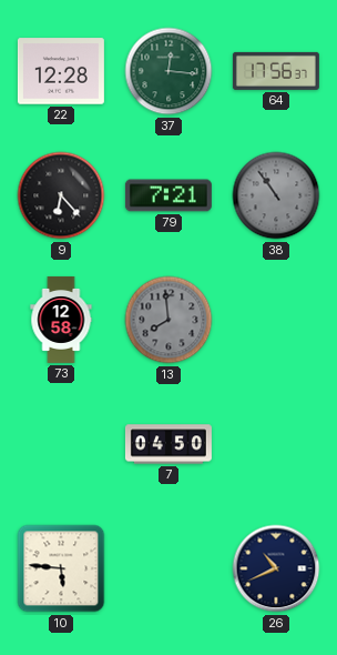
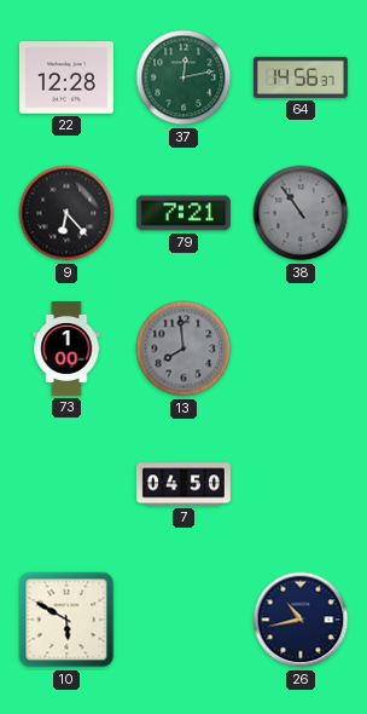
37: 12:16 -> 12:13 (183, 77)
64: 17:56 -> 14:56 (301, 77)
73: 12:58 -> 1:00 (66, 349)
10: 5:46 -> 5:50 (66, 620)
26: 10:41 -> 10:43 (301, 620)
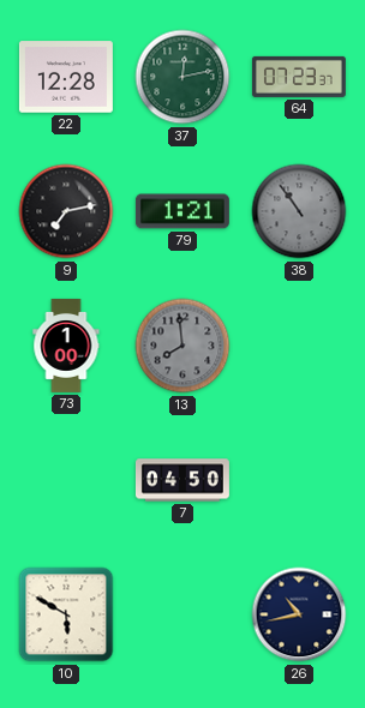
64: 14:56 -> 07:23 (299, 77)
9: 6:23 -> 7:13 (66, 211)
79: 7:21 -> 1:21 (182, 211)
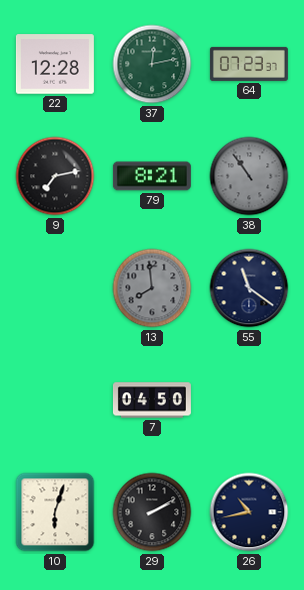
79: 1:21 -> 8:21 (152, 176)
73: 1:00 -> none (66, 346)
55: none -> 11:21 (249, 288)
10: 5:50 -> 6:03 (55, 512)
29: none -> 2:10 (152, 512)
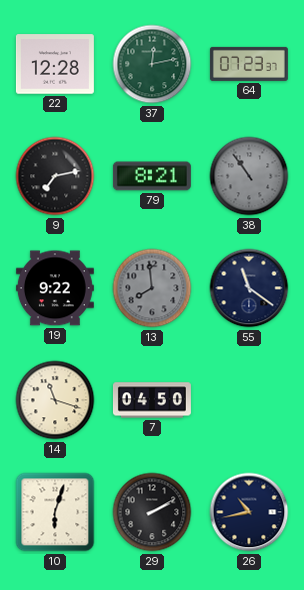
19: none -> 9:22 (55, 288)
14: none -> 11:18 (55, 400)
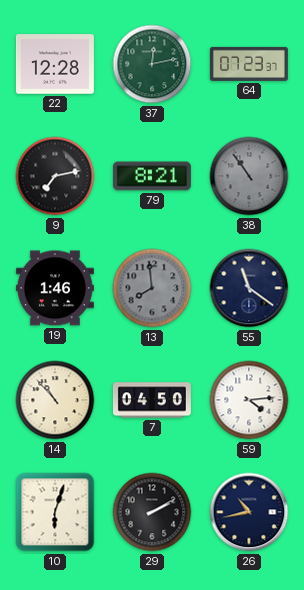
19: 9:22 -> 1:46 (55, 288)
14: 11:18 -> 10:53 (55, 400)
59: none -> 4:14 (249, 400)
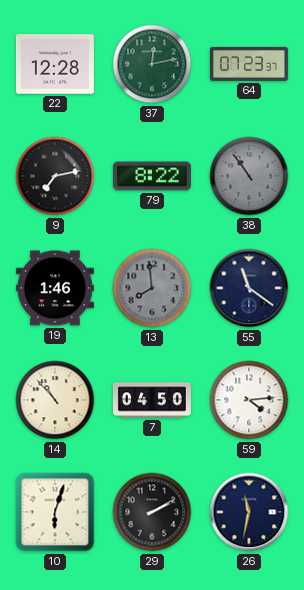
79: 8:21 -> 8:22 (152, 176)
26: 10:43 -> 11:32 (249, 512)
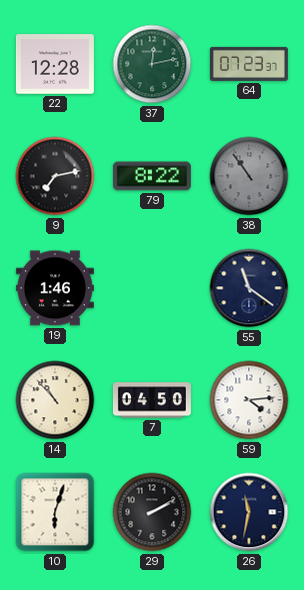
13: 7:59 -> none (152, 288)
